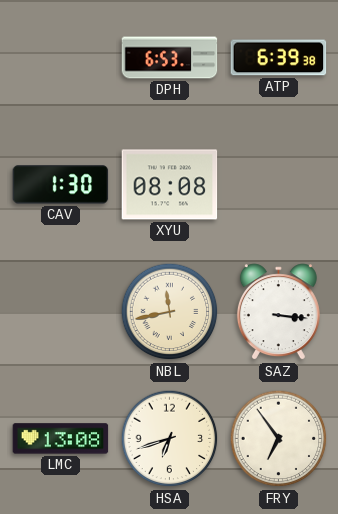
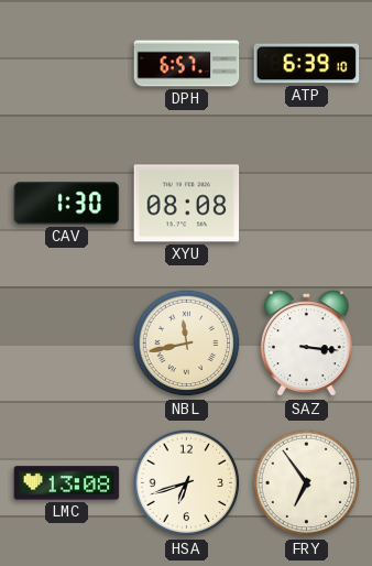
DPH: 6:53 -> 6:57 (187, 64)
ATP: 6:39:38 -> 6:39:10 (307, 64)
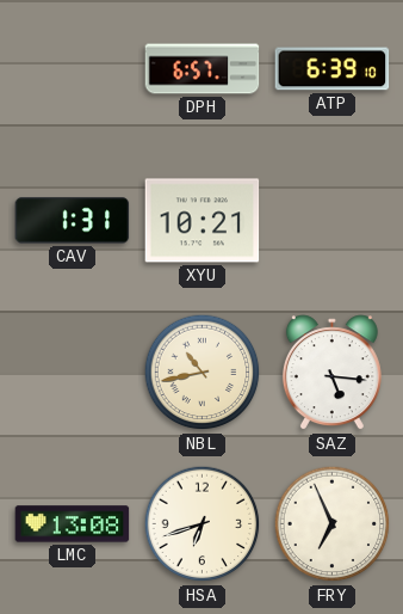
CAV: 1:30 -> 1:31 (73, 221)
XYU: 08:08 -> 10:21 (203, 221)
NBL: 11:43 -> 10:43 (203, 373)
SAZ: 3:16 -> 5:16 (331, 373)
FRY: 6:54 -> 6:56 (333, 524)
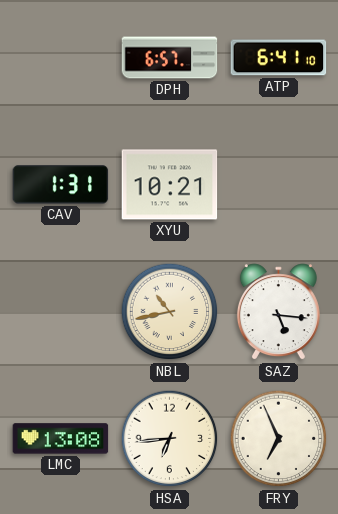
ATP: 6:39 -> 6:41 (279, 58)
HSA: 6:42 -> 6:44 (170, 439)
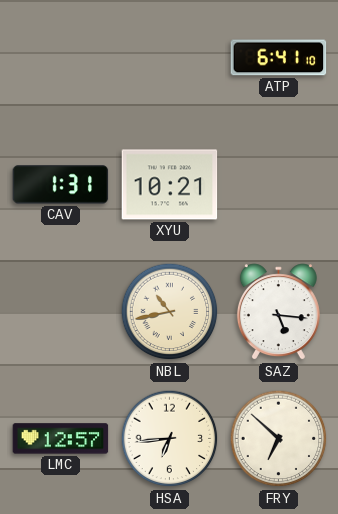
DPH: 6:57 -> none (170, 58)
LMC: 13:08 -> 12:57 (61, 439)
FRY: 6:56 -> 6:52 (279, 439)
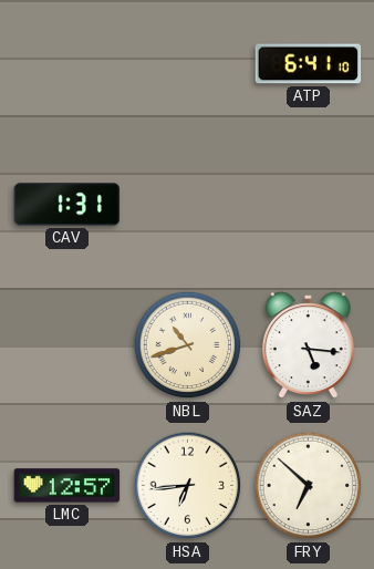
XYU: 10:21 -> none (170, 185)
NBL: 10:43 -> 10:42 (188, 345)
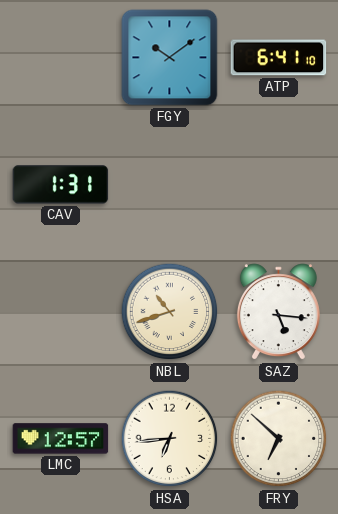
FGY: none -> 10:09 (170, 58)
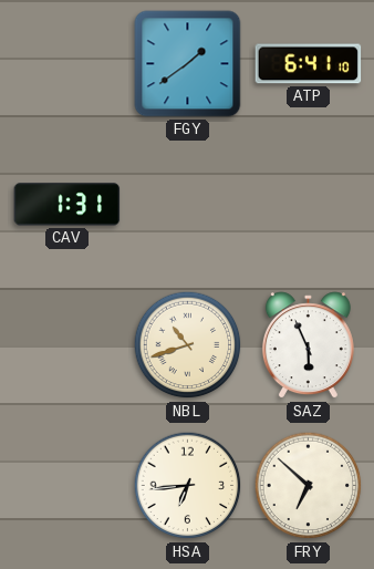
FGY: 10:09 -> 1:39 (188, 64)
SAZ: 5:16 -> 5:56 (308, 345)
LMC: 12:57 -> none (61, 439)
